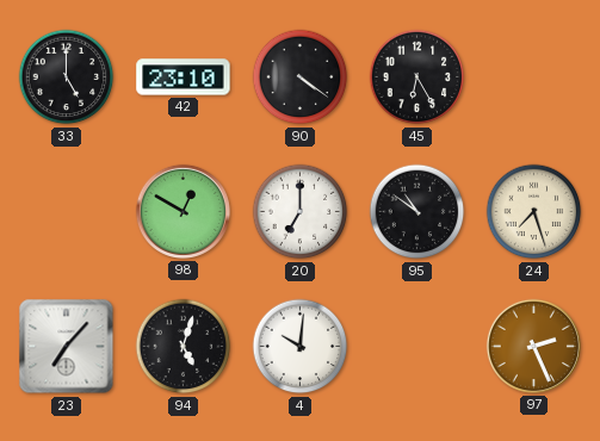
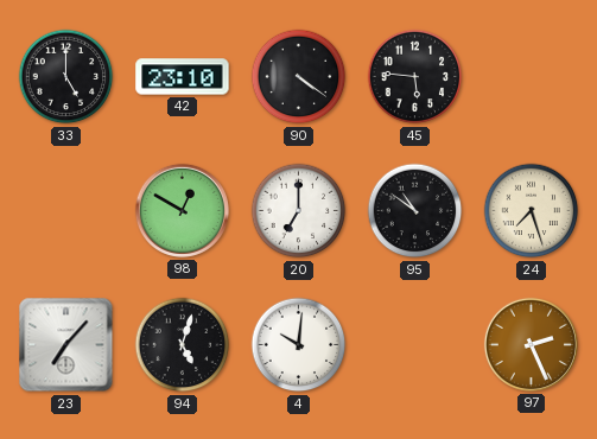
45: 6:25 -> 5:46 (415, 77)
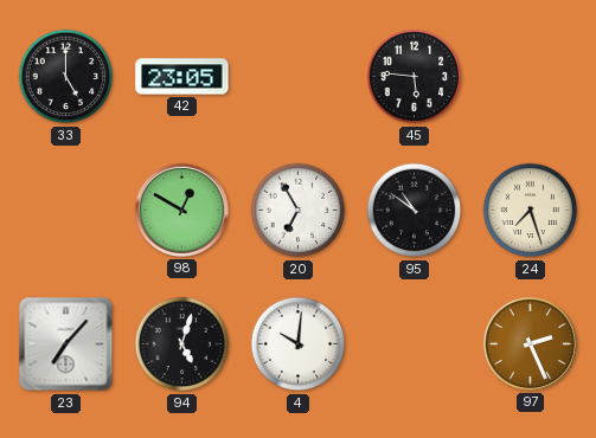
42: 23:10 -> 23:05 (182, 77)
90: 4:21 -> none (299, 77)
20: 7:00 -> 6:55 (299, 211)
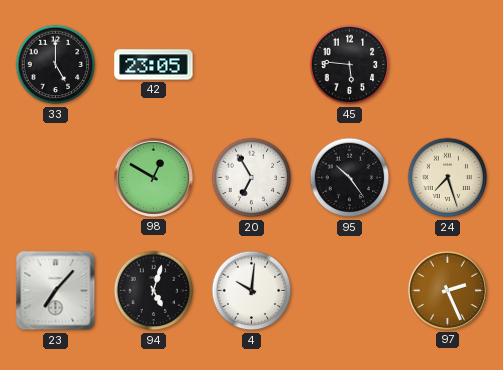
95: 10:51 -> 10:24 (350, 178)
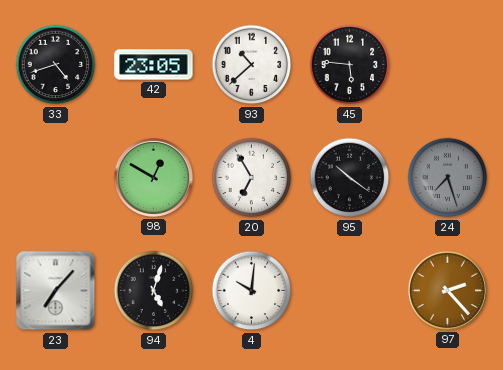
33: 5:00 -> 4:42 (56, 65)
93: none -> 10:38 (252, 65)
95: 10:24 -> 10:21 (350, 178)
24 dial: cream -> grey (448, 178)
97: 2:26 -> 2:23 (447, 290)
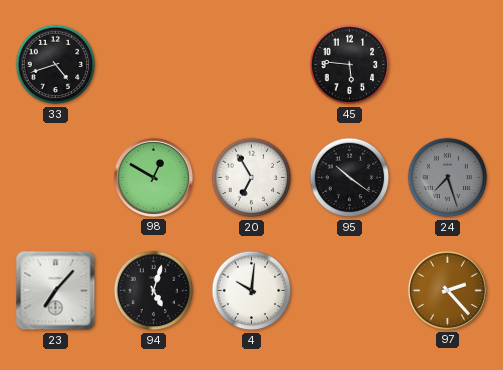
42: 23:05 -> none (154, 65)
93: 10:38 -> none (252, 65)
